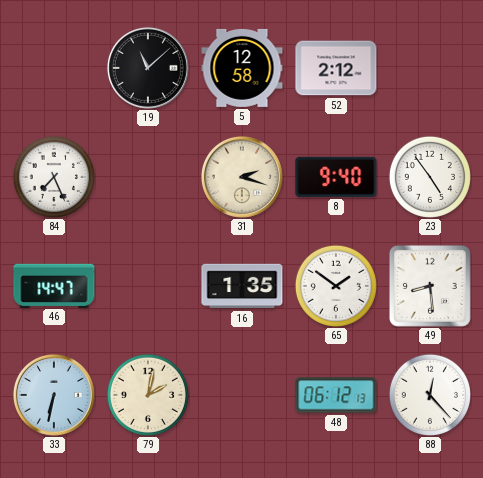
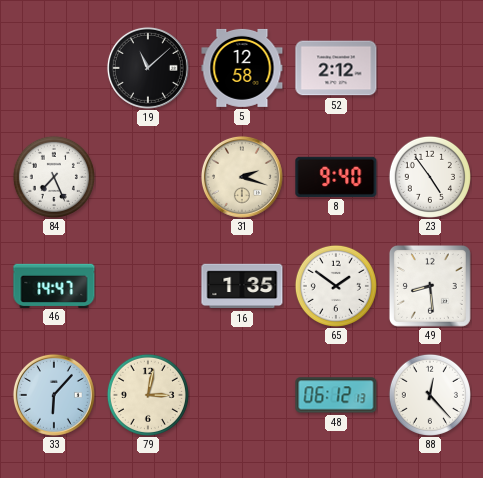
33: 6:32 -> 6:07 (54, 395)
79: 2:02 -> 3:02 (148, 395)
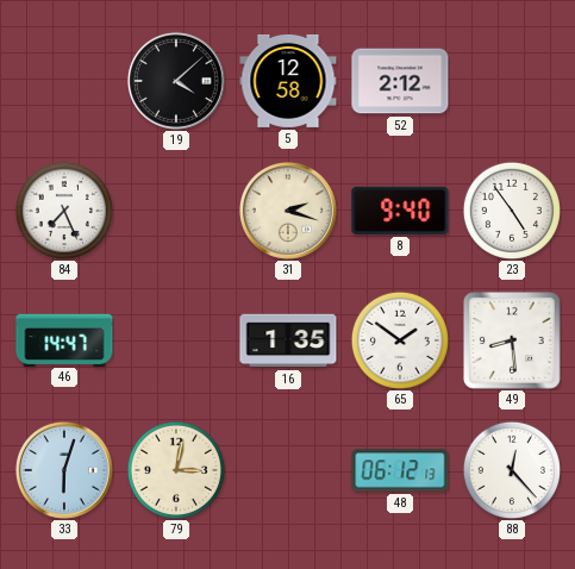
19: 11:08 -> 4:08 (176, 81)
33: 6:07 -> 6:03 (64, 470)
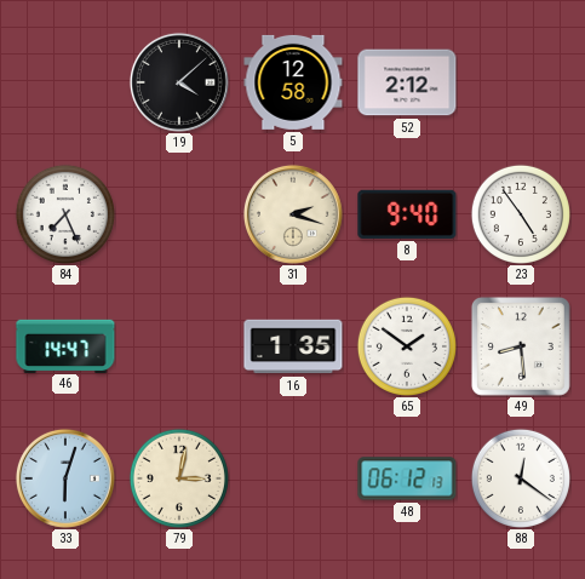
88: 12:23 -> 12:21 (521, 478)
